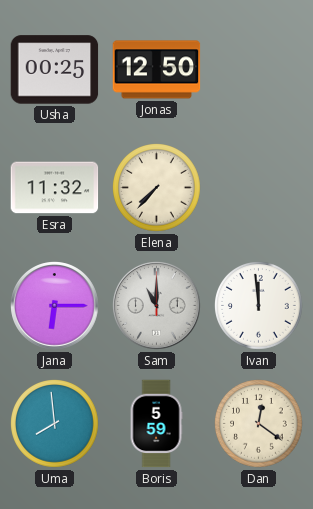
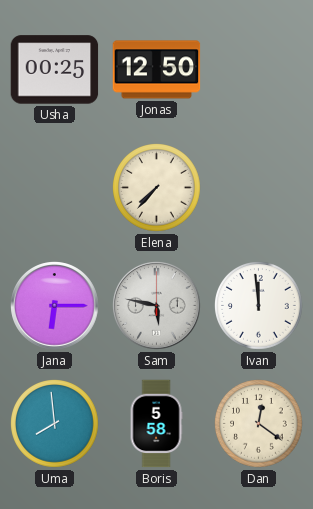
Esra: 11:32 -> none (55, 188)
Sam: 11:00 -> 5:47 (157, 306)
Boris: 5:59 -> 5:58 (156, 424)
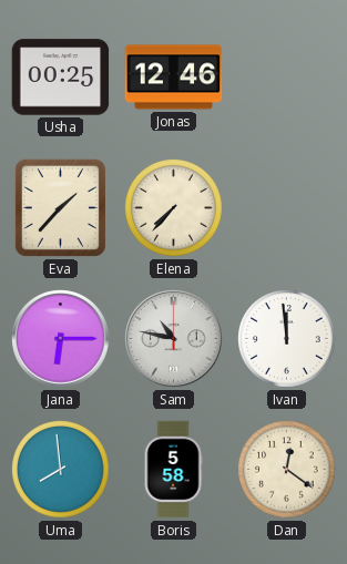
Jonas: 12:50 -> 12:46 (174, 78)
Eva: none -> 1:37 (60, 207)
Sam: 5:47 -> 10:47 (174, 339)
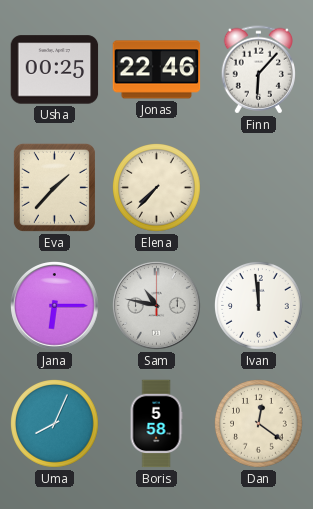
Jonas: 12:46 -> 22:46 (157, 70)
Finn: none -> 6:07 (258, 70)
Uma: 7:59 -> 8:04 (55, 424)
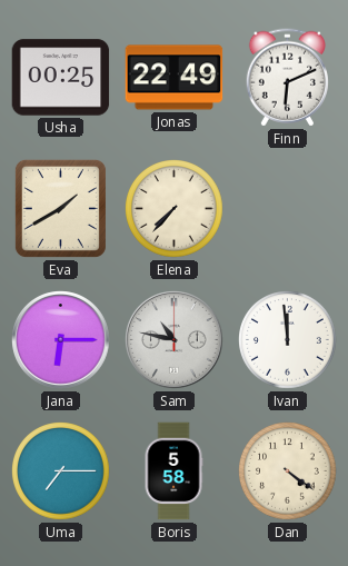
Jonas: 22:46 -> 22:49 (175, 78)
Finn: 6:07 -> 6:11 (287, 78)
Eva: 1:37 -> 1:40 (60, 208)
Uma: 8:04 -> 7:15 (61, 471)
Dan: 12:21 -> 4:21 (288, 471)
